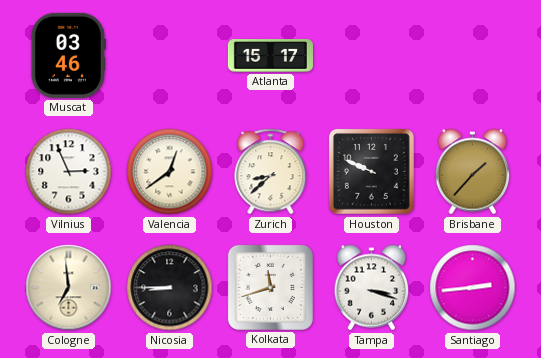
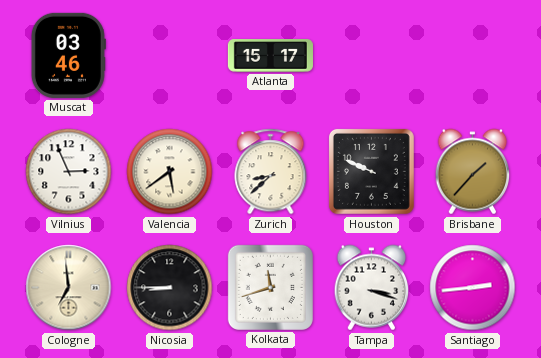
Valencia: 12:39 -> 5:39 (170, 172)
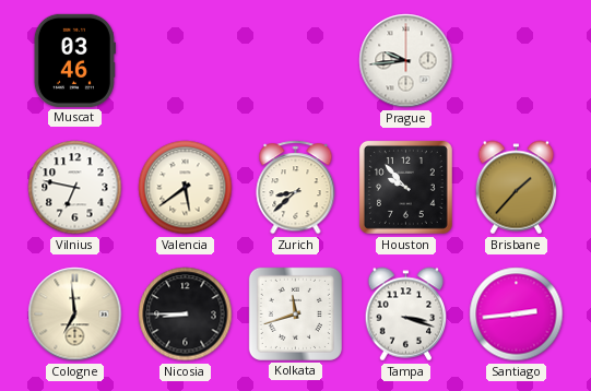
Atlanta: 15:17 -> none (270, 56)
Prague: none -> 9:44 (406, 61)
Vilnius: 2:56 -> 6:47 (75, 188)
Houston: 9:49 -> 9:53 (405, 187)
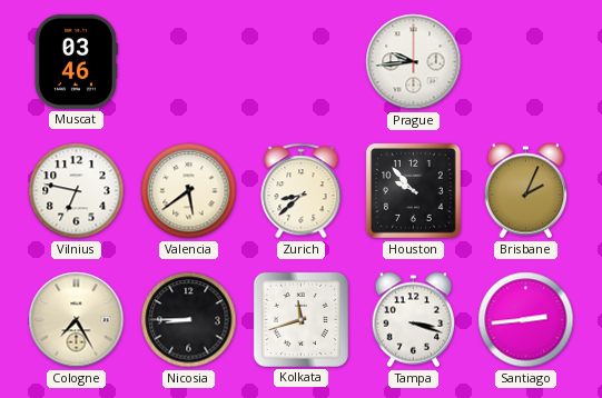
Brisbane: 1:37 -> 2:04 (526, 191)
Cologne: 6:59 -> 7:25 (77, 320)
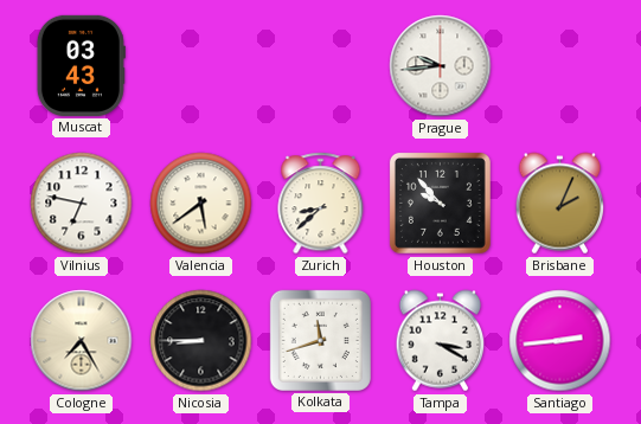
Muscat: 03:46 -> 03:43 (81, 65)
Tampa: 3:18 -> 3:20 (441, 341)
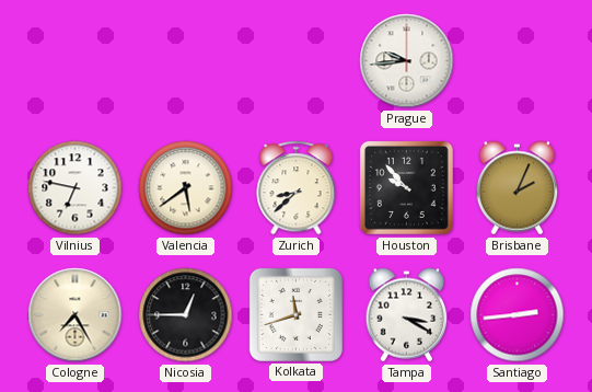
Muscat: 03:43 -> none (81, 65)
Nicosia: 8:45 -> 12:45 (186, 315)
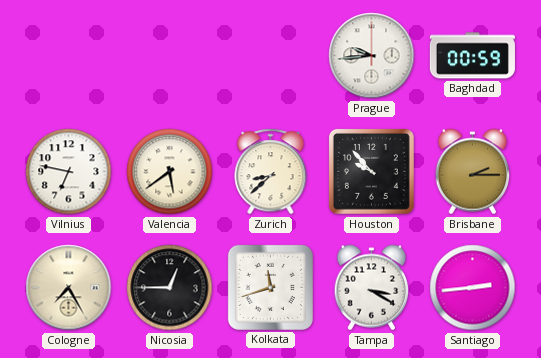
Baghdad: none -> 00:59 (472, 56)
Brisbane: 2:04 -> 2:15 (473, 172)
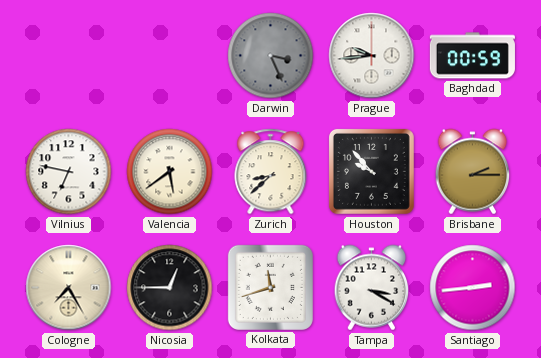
Darwin: none -> 3:26 (271, 56)
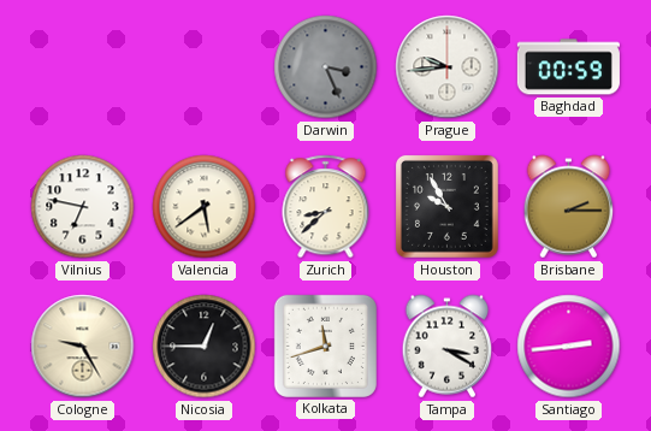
Houston: 9:53 -> 9:55 (446, 206)
Cologne: 7:25 -> 9:25 (83, 347)
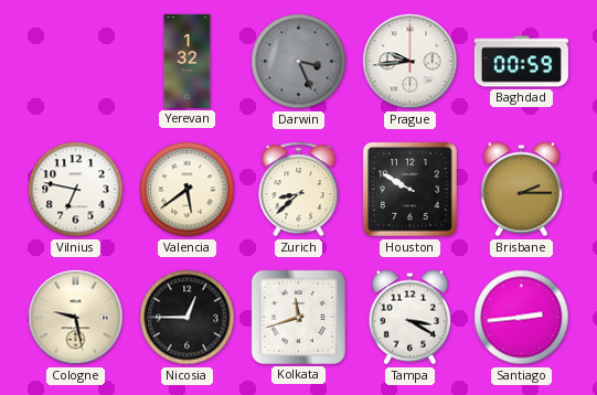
Yerevan: none -> 1:32 (188, 61)
Houston: 9:55 -> 9:50 (409, 189)
Cologne: 9:25 -> 9:28 (76, 318)
